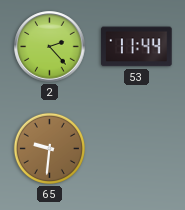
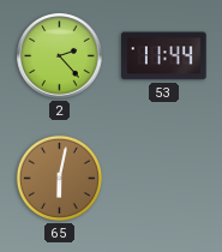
65: 9:31 -> 6:02 (59, 178)
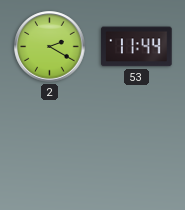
2: 2:23 -> 2:20 (50, 47)
65: 6:02 -> none (59, 178)
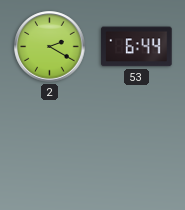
53: 11:44 -> 6:44 (137, 47)
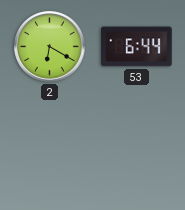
2: 2:20 -> 6:20 (50, 47)
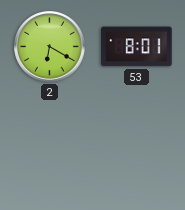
53: 6:44 -> 8:01 (137, 47)
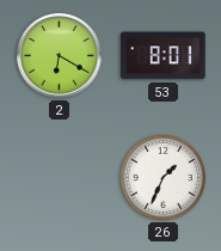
26: none -> 1:34 (162, 177)
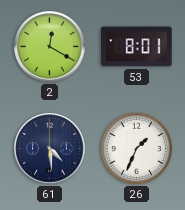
2: 6:20 -> 12:20 (50, 47)
61: none -> 4:29 (50, 149)
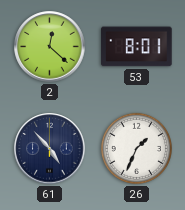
2: 12:20 -> 12:22 (50, 47)
61: 4:29 -> 4:53 (50, 149)
